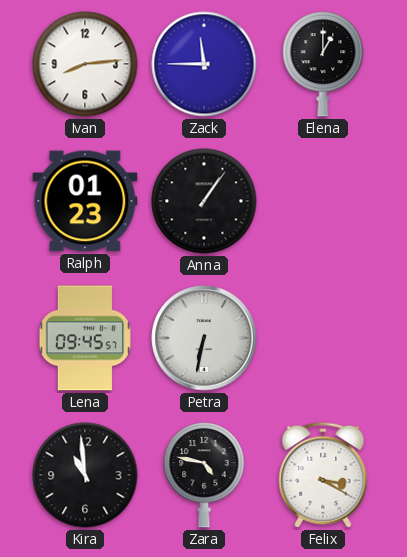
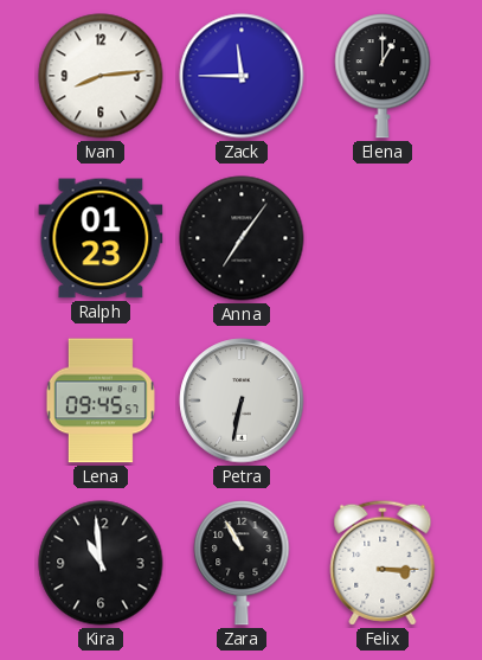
Anna: 1:06 -> 7:06 (242, 238)
Zara: 4:47 -> 10:55 (242, 563)
Felix: 3:20 -> 3:15 (383, 563)
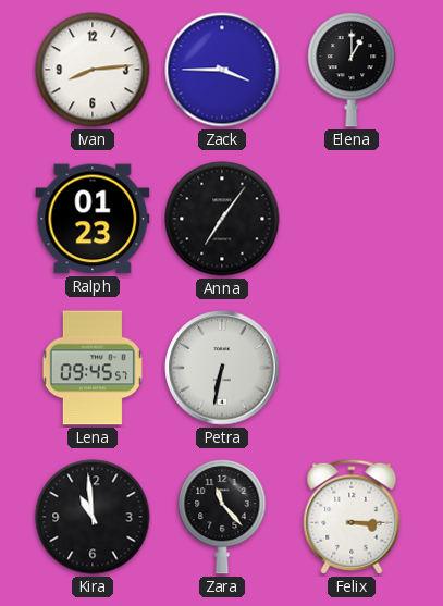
Zack: 11:45 -> 3:45 (222, 70)
Zara: 10:55 -> 11:23 (222, 517)
